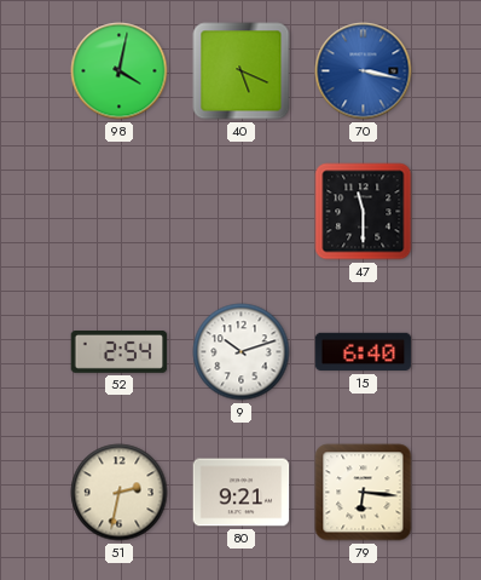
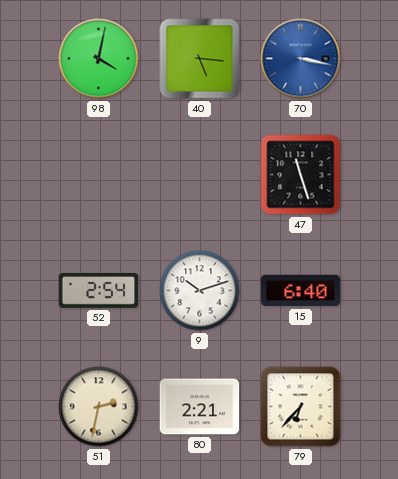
40: 5:19 -> 5:16 (200, 59)
47: 11:30 -> 11:27 (301, 175)
80: 9:21 -> 2:21 (200, 407)
79: 6:16 -> 6:37 (301, 407)
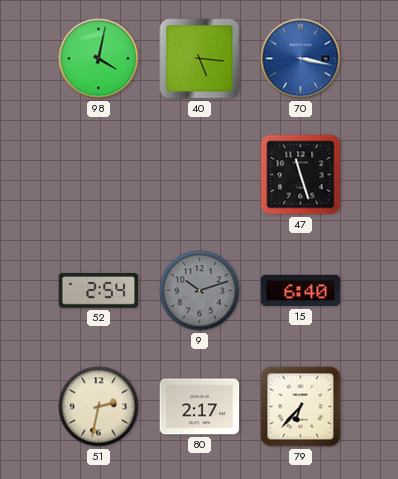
9 dial: white -> grey (200, 291)
80: 2:21 -> 2:17 (200, 407)
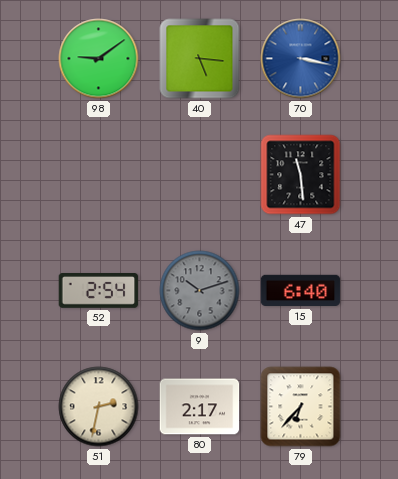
98: 4:02 -> 9:09 (99, 59)
47: 11:27 -> 11:29 (301, 175)
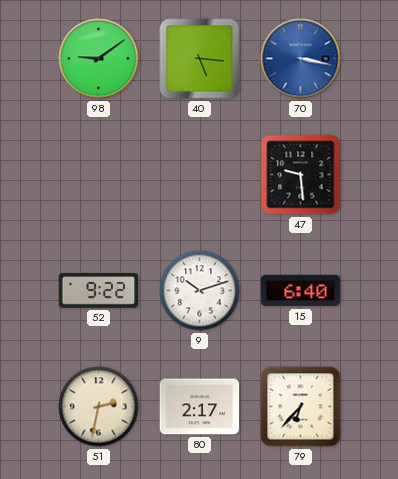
47: 11:29 -> 9:29 (301, 175)
52: 2:54 -> 9:22 (99, 291)
9 dial: grey -> white (200, 291)
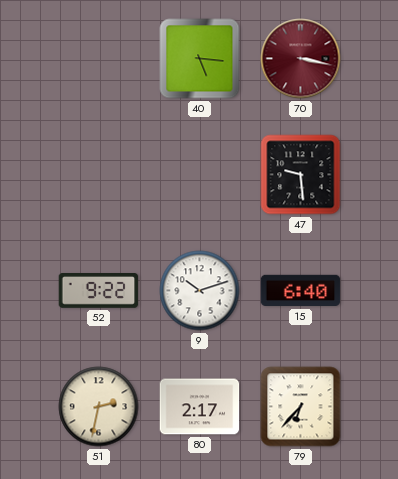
98: 9:09 -> none (99, 59)
70 dial: blue -> burgundy (301, 59)
